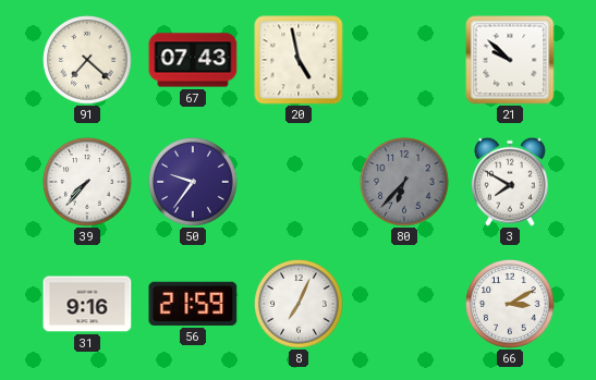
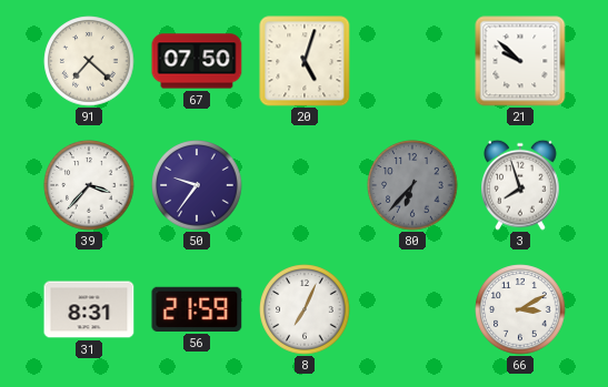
67: 07:43 -> 07:50 (197, 61)
20: 4:58 -> 5:03 (305, 61)
39: 7:37 -> 3:37 (89, 185)
3: 7:50 -> 7:57 (521, 185)
31: 9:16 -> 8:31 (89, 309)
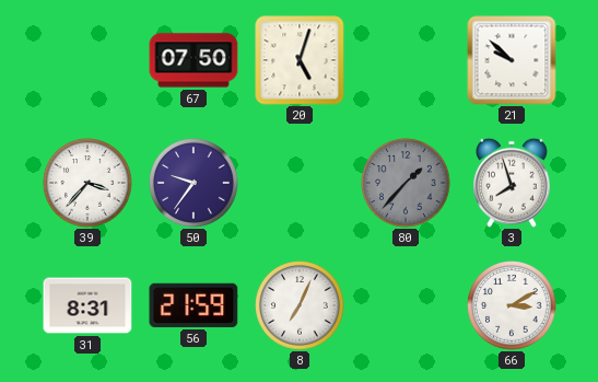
91: 7:22 -> none (89, 61)
80: 6:37 -> 1:37 (406, 183)
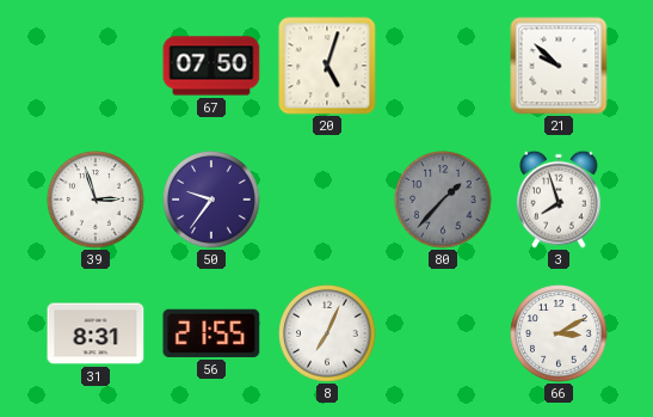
39: 3:37 -> 2:57 (96, 200)
56: 21:59 -> 21:55 (211, 333)
